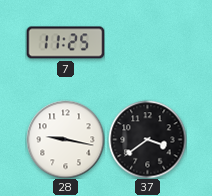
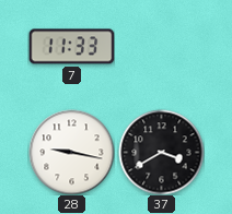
7: 11:25 -> 11:33 (71, 47)
37: 3:39 -> 3:40 (161, 152)
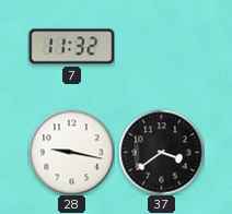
7: 11:33 -> 11:32 (71, 47)
37: 3:40 -> 3:39 (161, 152)
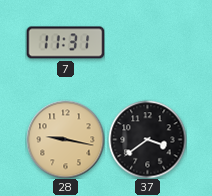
7: 11:32 -> 11:31 (65, 43)
28 dial: white -> champagne (65, 139)
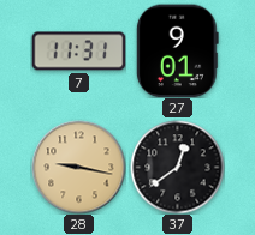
27: none -> 9:01 (177, 50)
37: 3:39 -> 12:39 (177, 167)
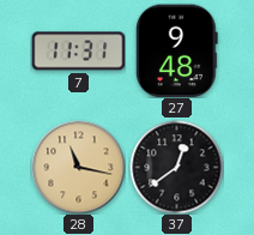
27: 9:01 -> 9:48 (176, 50)
28: 9:17 -> 11:17 (78, 167)
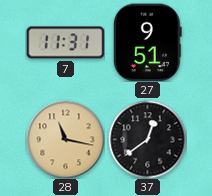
27: 9:48 -> 9:51 (147, 42)
